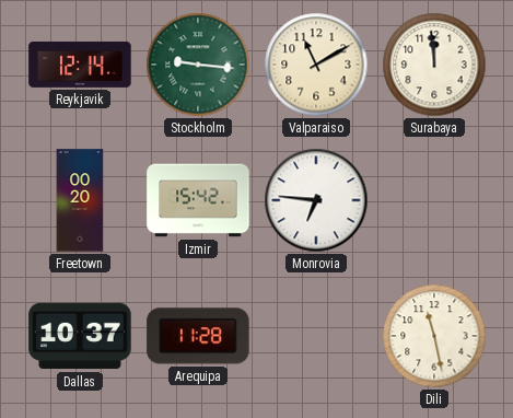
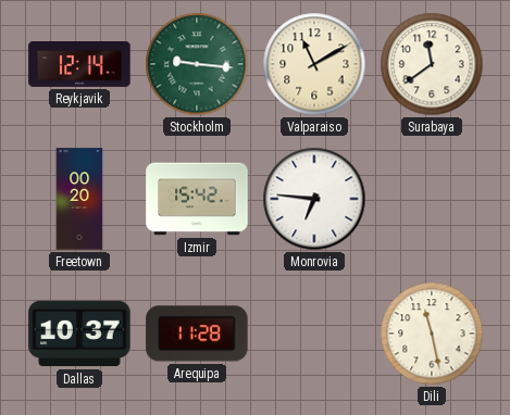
Surabaya: 11:59 -> 11:39 (432, 64)
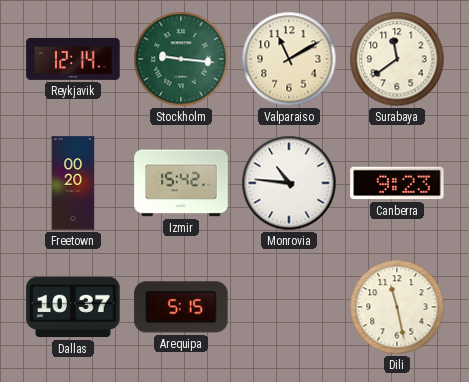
Monrovia: 6:46 -> 10:46 (289, 183)
Canberra: none -> 9:23 (397, 183)
Arequipa: 11:28 -> 5:15 (181, 307)
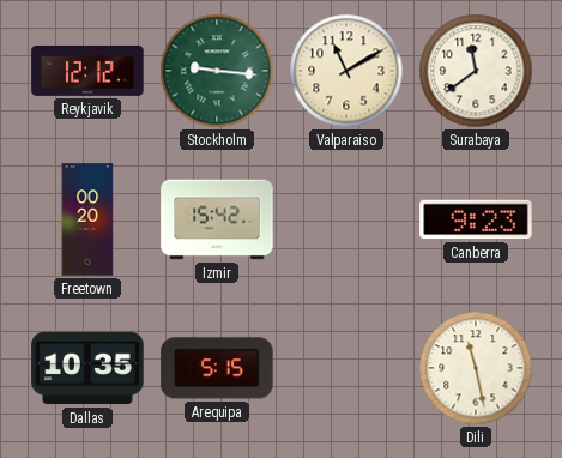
Reykjavik: 12:14 -> 12:12 (87, 71)
Monrovia: 10:46 -> none (289, 183)
Dallas: 10:37 -> 10:35 (87, 368)
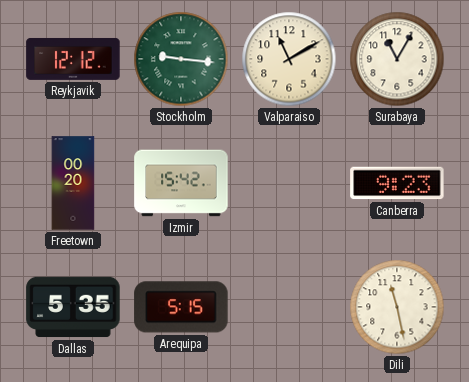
Surabaya: 11:39 -> 11:05 (397, 59)
Dallas: 10:35 -> 5:35 (73, 307)
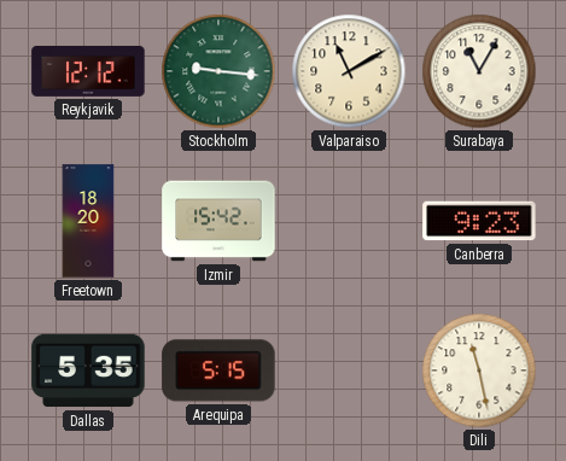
Freetown: 00:20 -> 18:20 (88, 221)
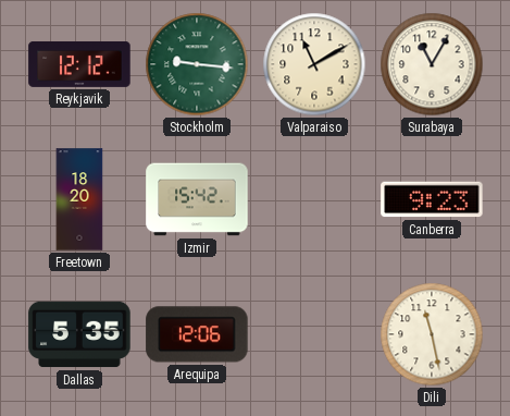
Arequipa: 5:15 -> 12:06 (197, 334)
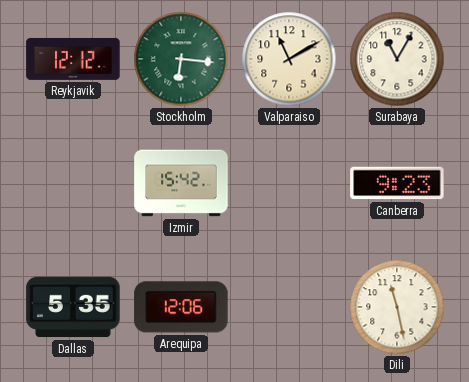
Stockholm: 9:16 -> 6:16 (181, 59)
Freetown: 18:20 -> none (79, 199)
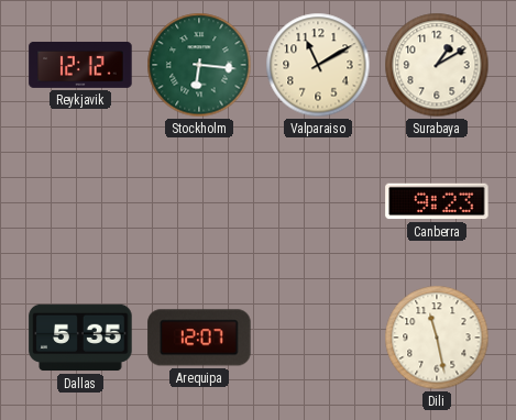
Surabaya: 11:05 -> 1:10 (437, 65)
Izmir: 15:42 -> none (181, 183)
Arequipa: 12:06 -> 12:07 (199, 338)
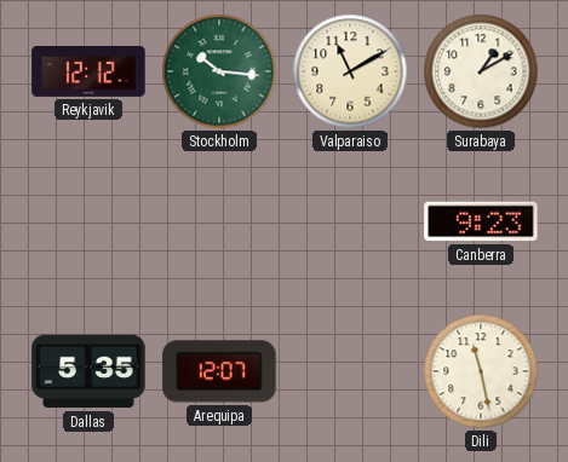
Stockholm: 6:16 -> 10:16 (219, 71)
